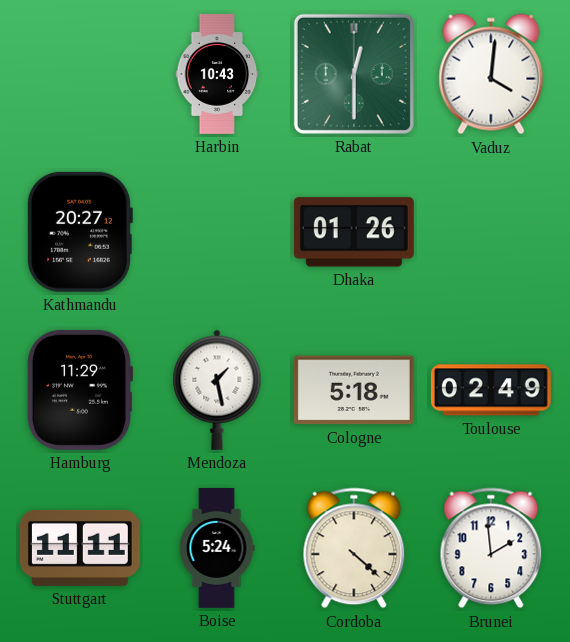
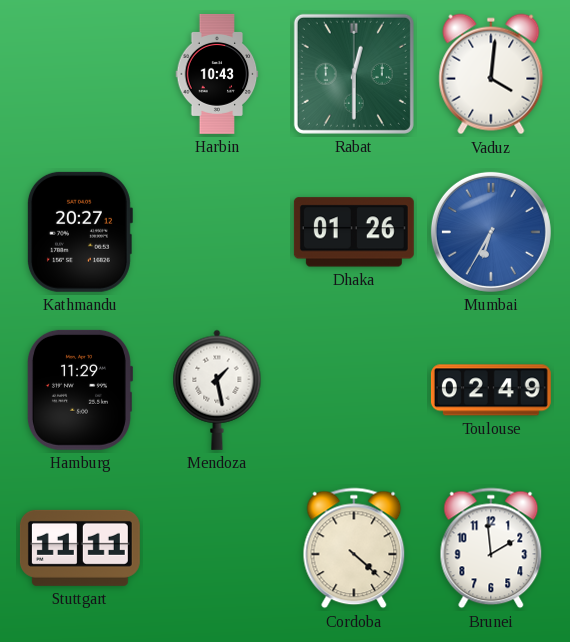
Mumbai: none -> 6:35 (491, 232)
Cologne: 5:18 -> none (354, 390)
Boise: 5:24 -> none (217, 548)
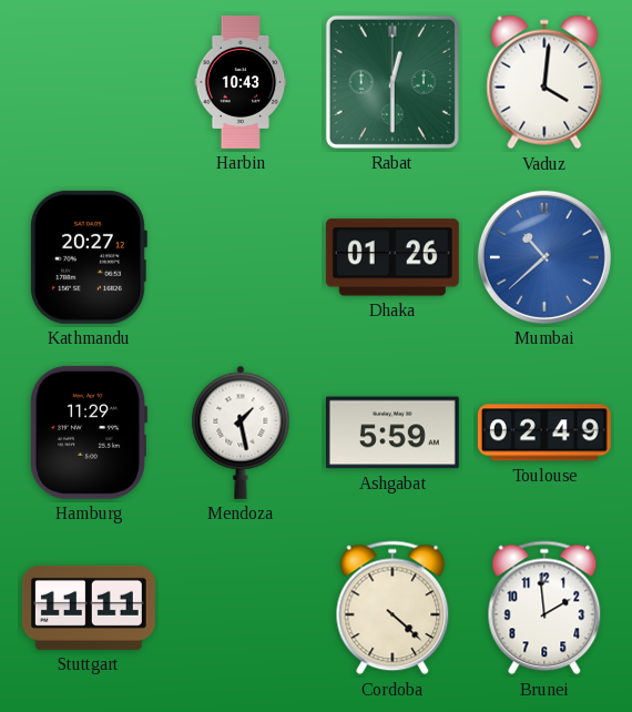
Mumbai: 6:35 -> 10:38 (544, 257)
Ashgabat: none -> 5:59 (393, 433)
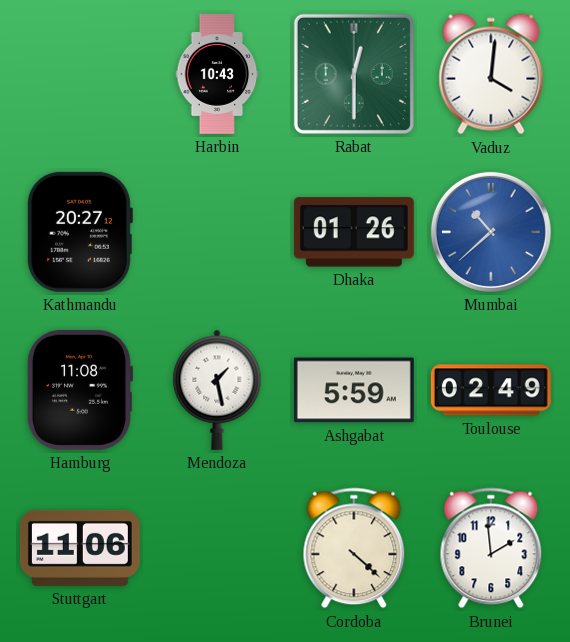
Hamburg: 11:29 -> 11:08 (79, 390)
Stuttgart: 11:11 -> 11:06 (80, 548)
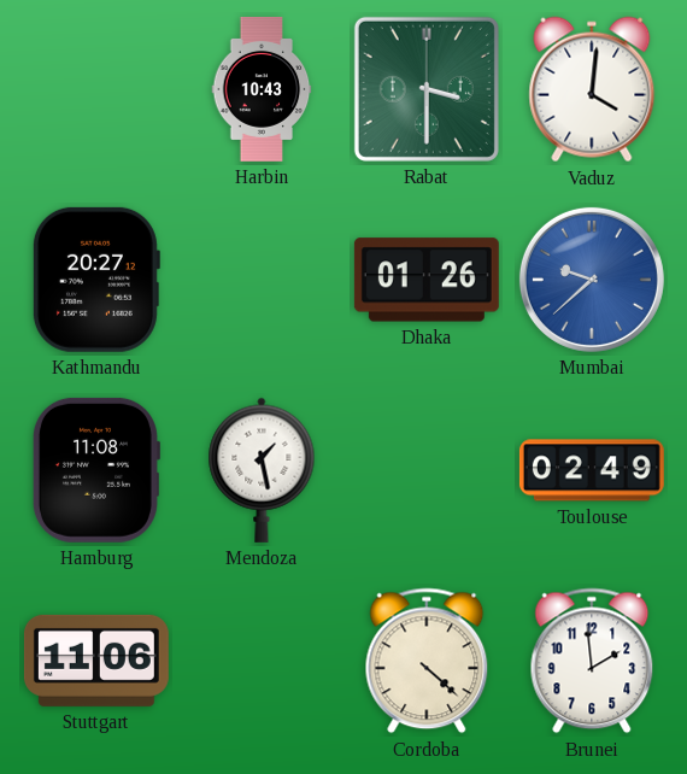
Rabat: 12:30 -> 3:30 (427, 89)
Mumbai: 10:38 -> 9:38 (592, 280)
Ashgabat: 5:59 -> none (354, 390)
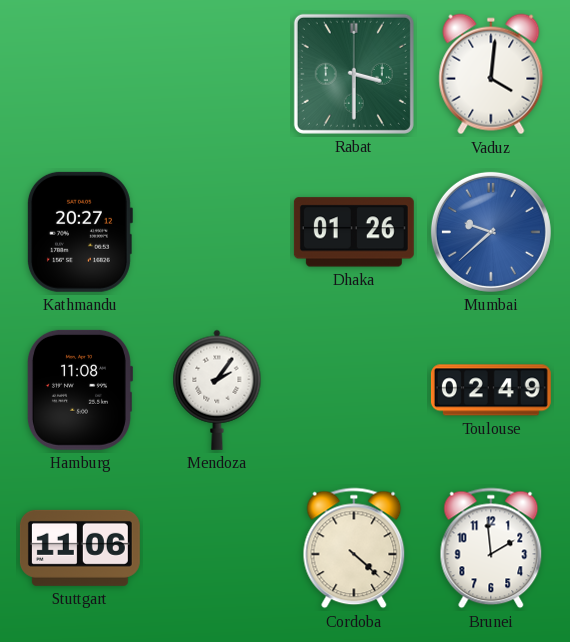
Harbin: 10:43 -> none (262, 89)
Mendoza: 1:28 -> 2:06 (217, 390)
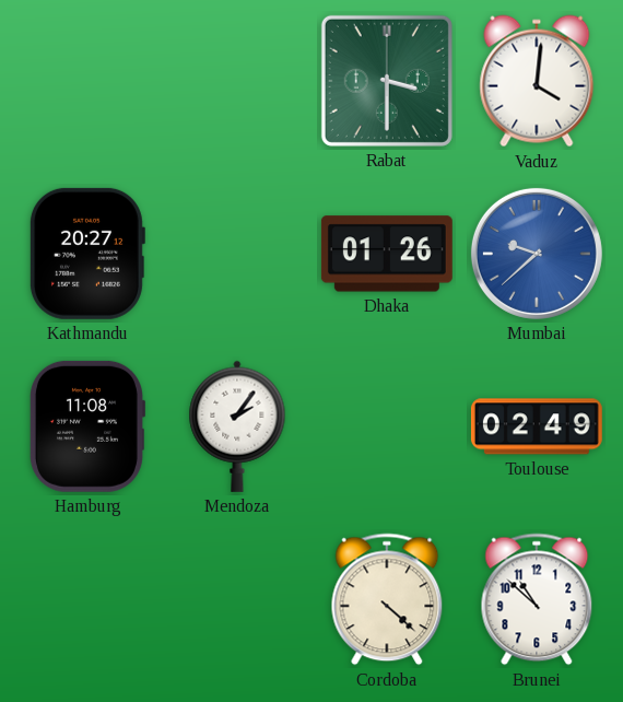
Stuttgart: 11:06 -> none (80, 548)
Brunei: 1:59 -> 10:52 (537, 599)
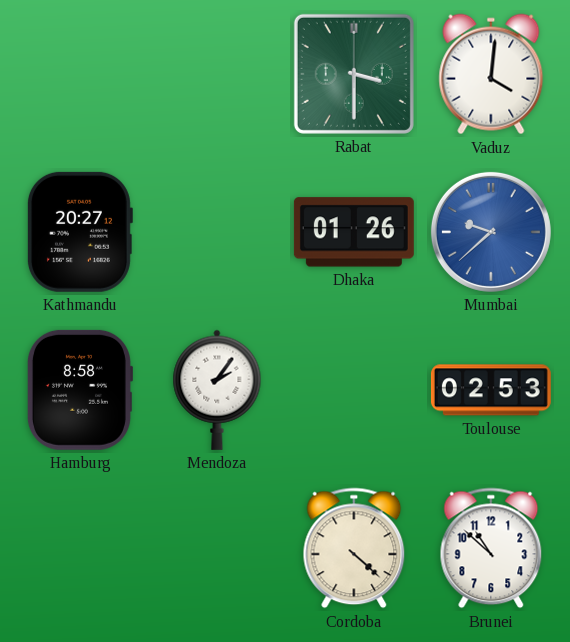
Hamburg: 11:08 -> 8:58 (79, 390)
Toulouse: 02:49 -> 02:53 (491, 390)
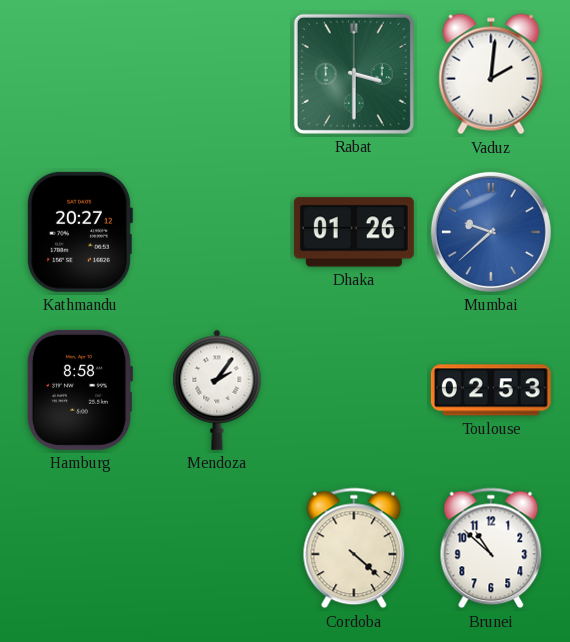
Vaduz: 4:01 -> 2:01 (491, 74)
